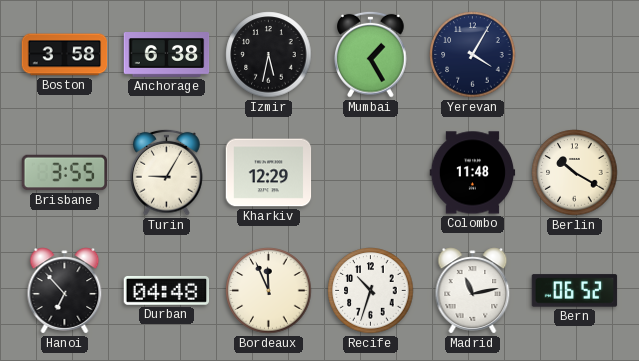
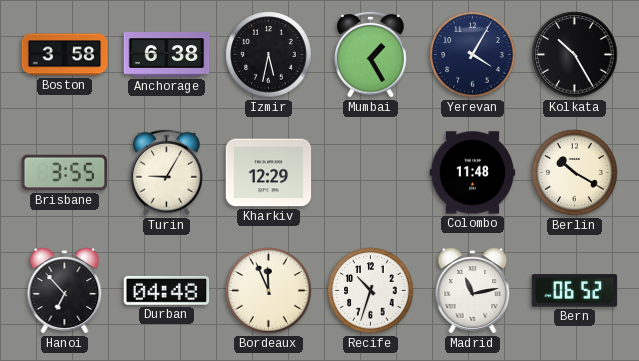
Kolkata: none -> 10:25 (575, 55)
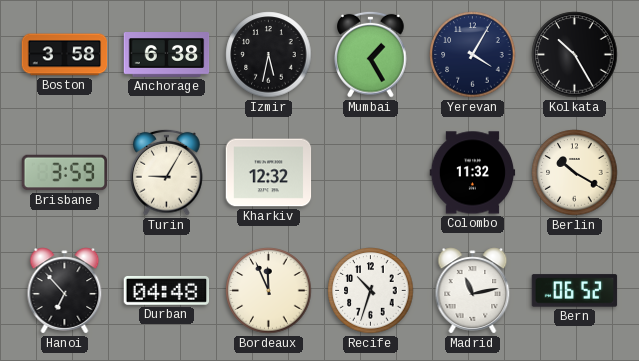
Brisbane: 3:55 -> 3:59 (65, 173)
Kharkiv: 12:29 -> 12:32 (269, 173)
Colombo: 11:48 -> 11:32 (473, 173)
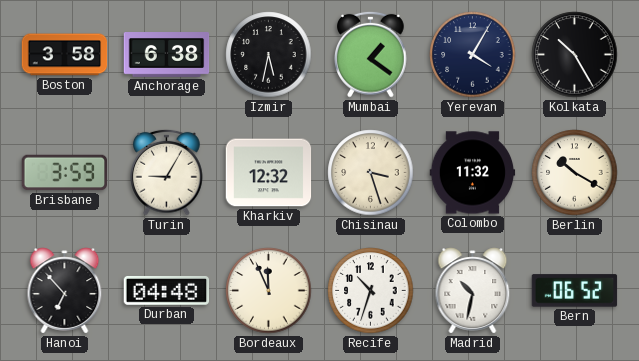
Mumbai: 1:25 -> 1:21 (371, 54)
Chisinau: none -> 3:27 (371, 173)
Madrid: 11:13 -> 10:32 (473, 291)
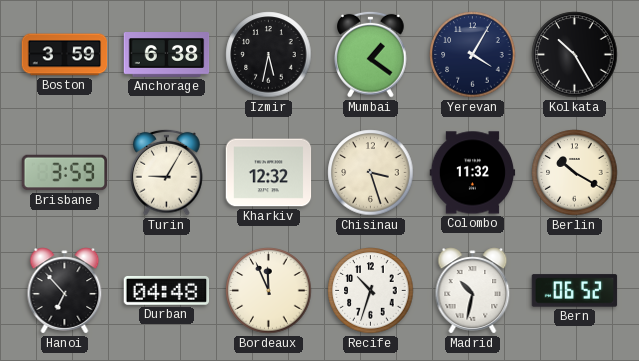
Boston: 3:58 -> 3:59 (65, 55)
